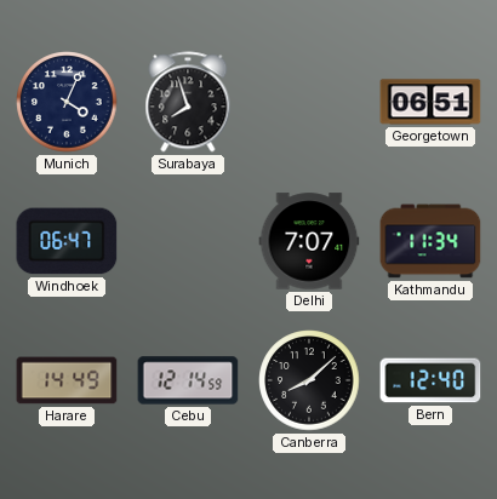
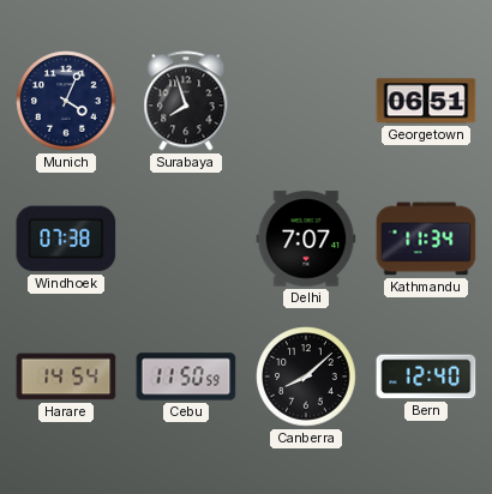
Windhoek: 06:47 -> 07:38 (66, 239)
Harare: 14:49 -> 14:54 (66, 376)
Cebu: 12:14 -> 11:50 (186, 376)
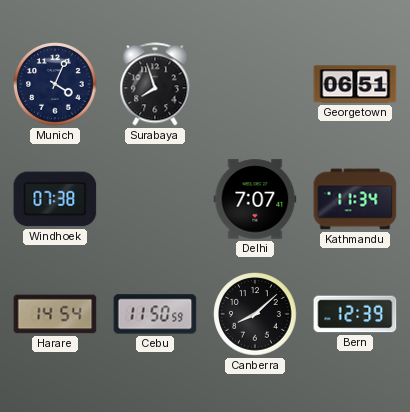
Bern: 12:40 -> 12:39 (355, 314)
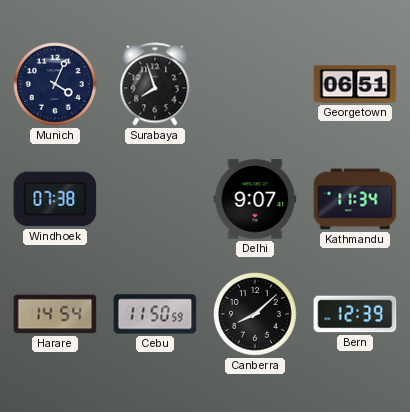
Delhi: 7:07 -> 9:07 (255, 199)
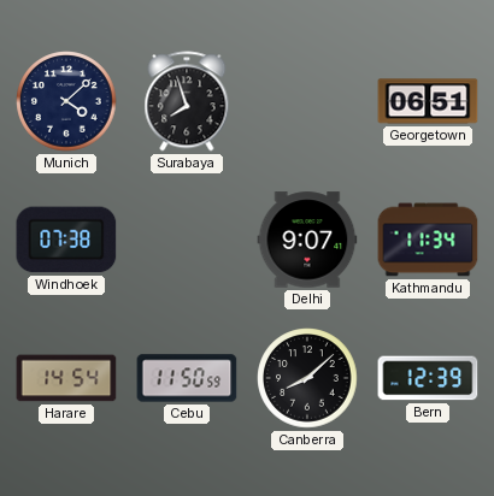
Munich: 4:04 -> 4:08 (66, 101)
